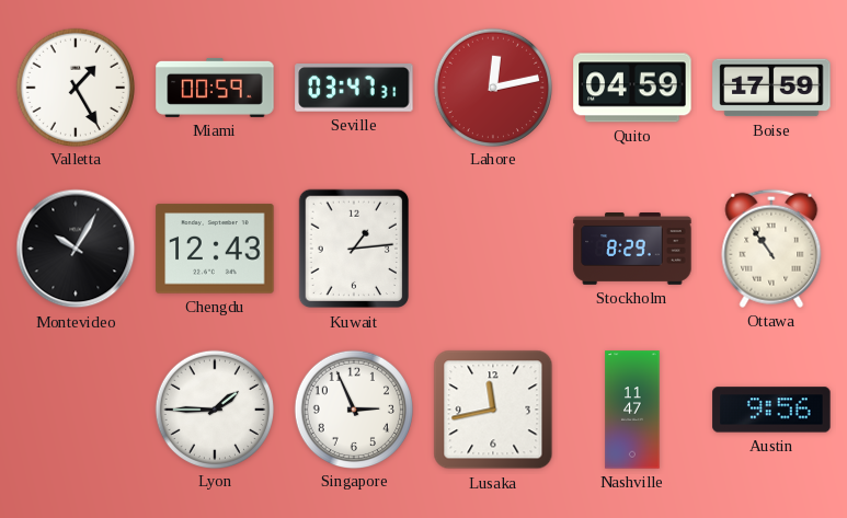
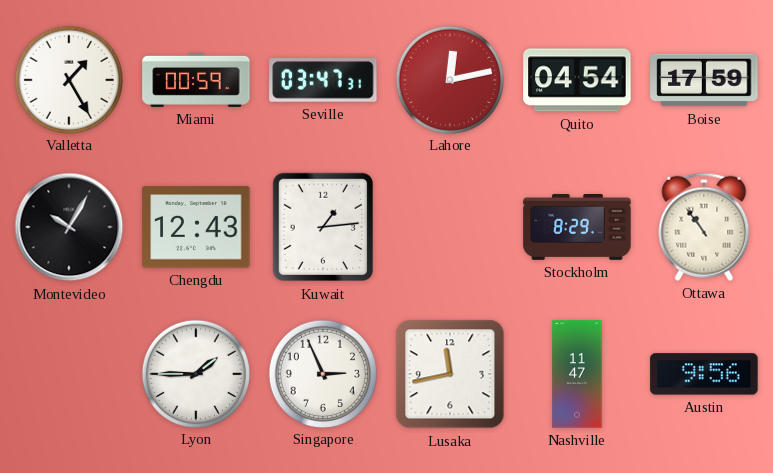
Quito: 04:59 -> 04:54 (577, 80)
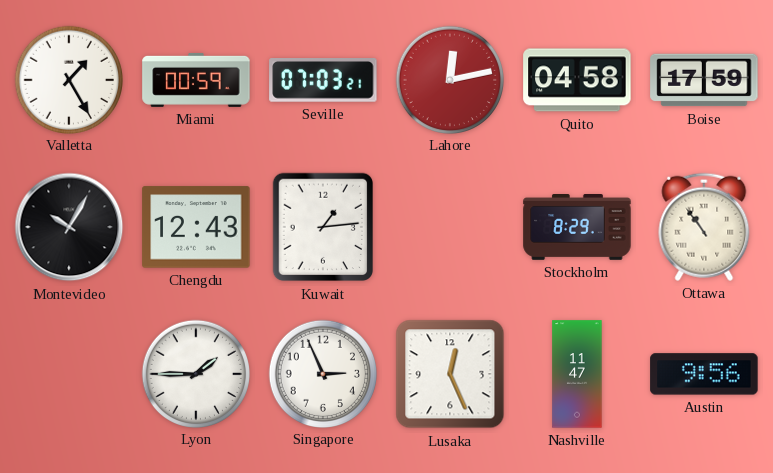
Seville: 03:47 -> 07:03 (323, 81)
Quito: 04:54 -> 04:58 (577, 80)
Lusaka: 11:43 -> 12:26 (450, 374)
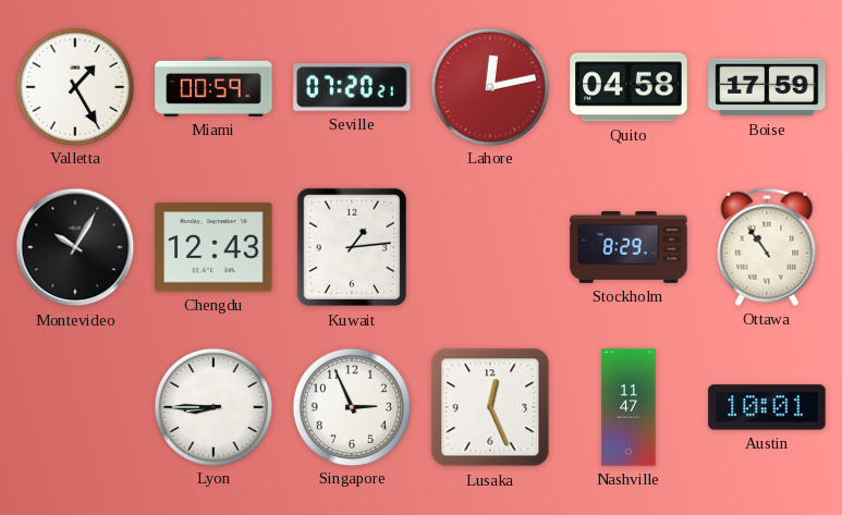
Seville: 07:03 -> 07:20 (352, 88)
Lyon: 1:45 -> 8:45 (212, 406)
Austin: 9:56 -> 10:01 (767, 407)
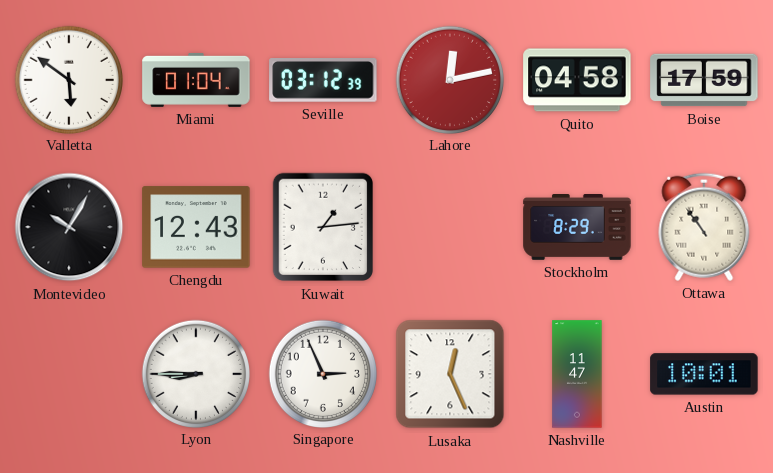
Valletta: 1:25 -> 5:51 (68, 79)
Miami: 00:59 -> 01:04 (196, 80)
Seville: 07:20 -> 03:12 (323, 81)
